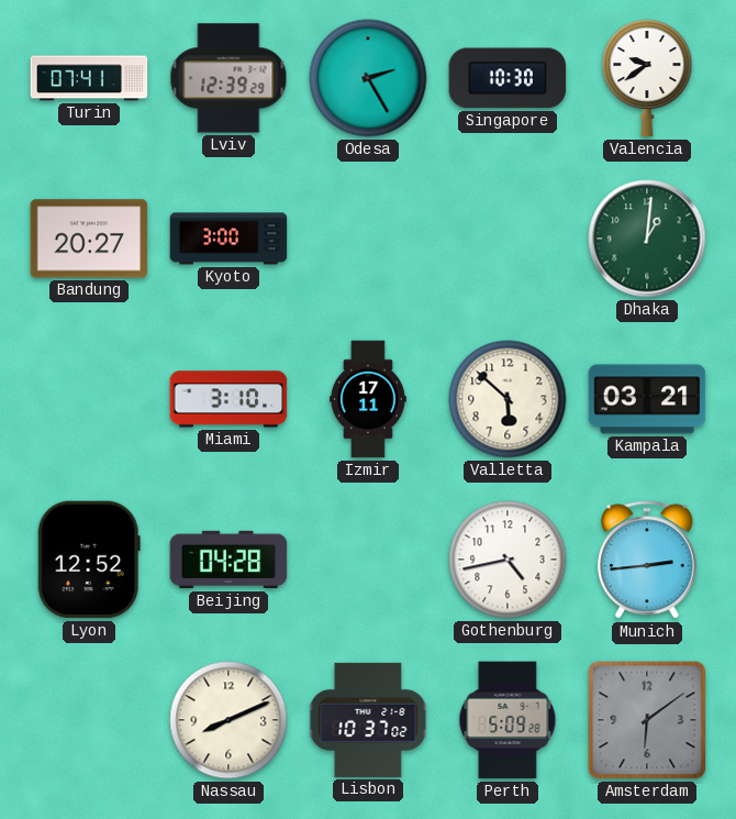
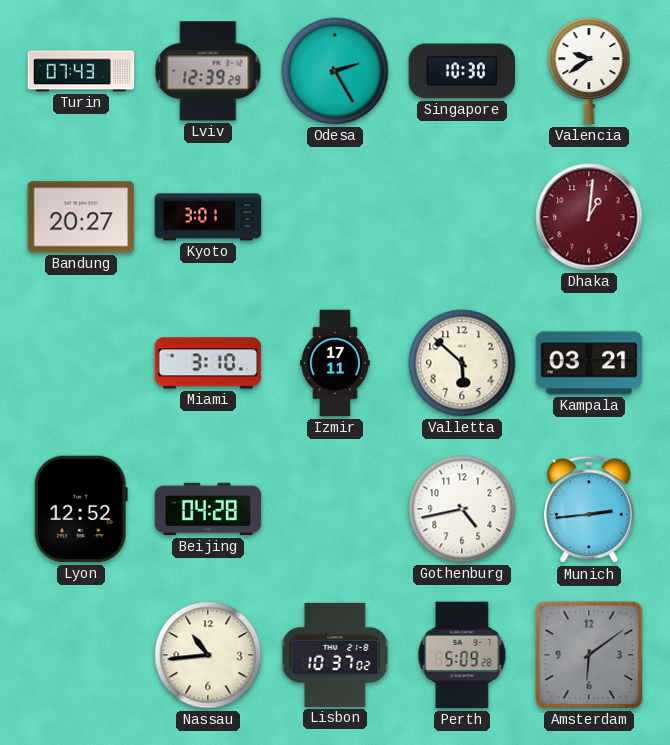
Turin: 07:41 -> 07:43 (81, 71)
Kyoto: 3:00 -> 3:01 (208, 217)
Dhaka dial: green -> burgundy (589, 217)
Nassau: 8:11 -> 10:44 (208, 655)
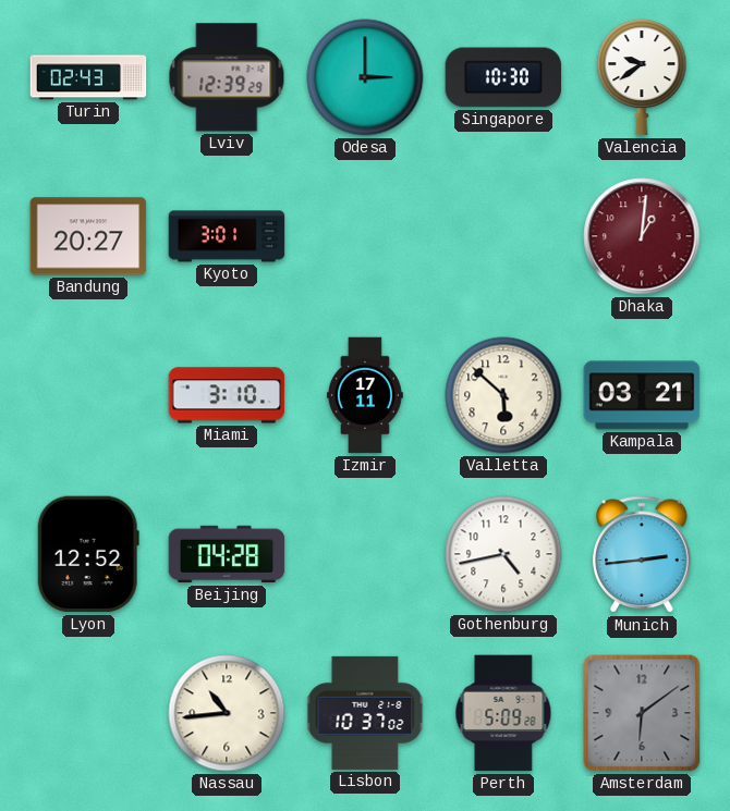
Turin: 07:43 -> 02:43 (88, 77)
Odesa: 2:25 -> 3:00 (365, 77)
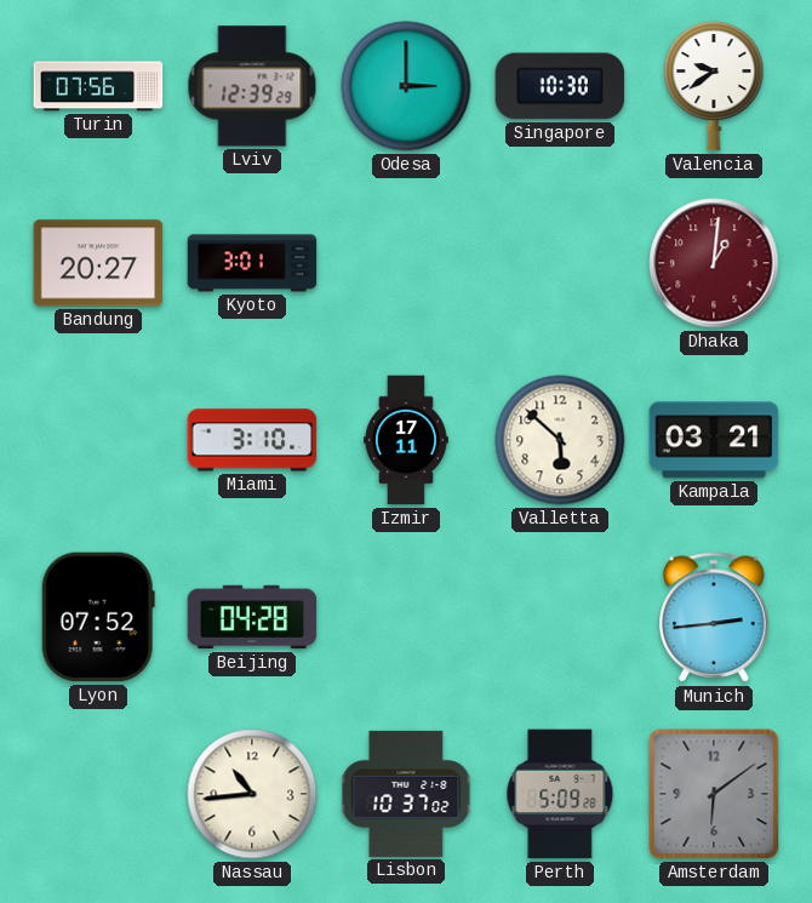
Turin: 02:43 -> 07:56 (98, 86)
Lyon: 12:52 -> 07:52 (98, 617)
Gothenburg: 4:43 -> none (503, 554)
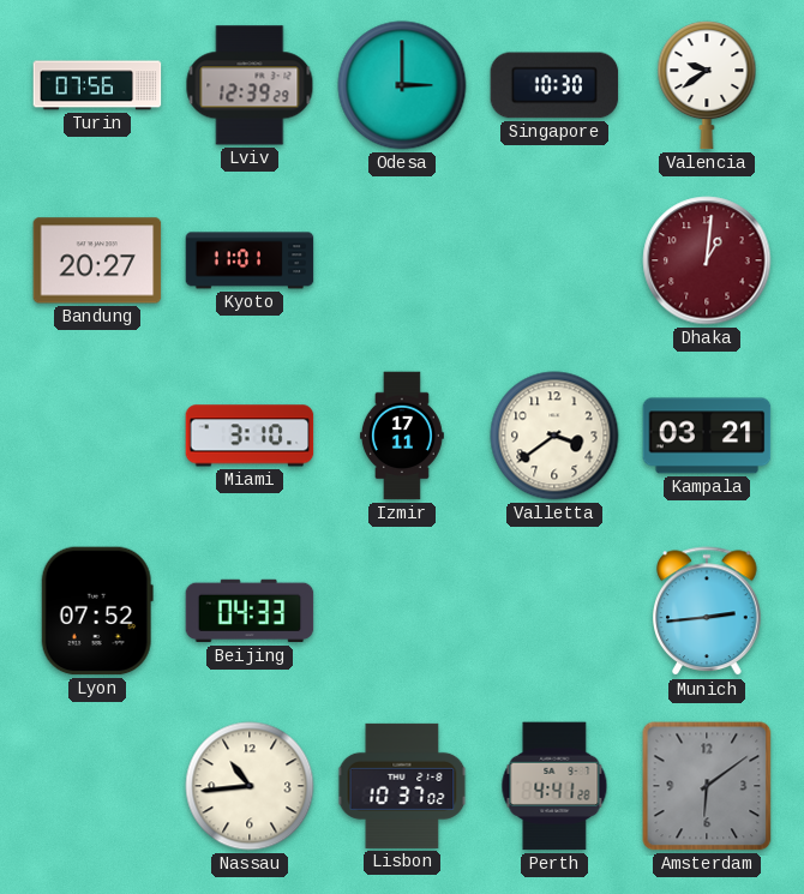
Kyoto: 3:01 -> 11:01 (250, 260)
Valletta: 5:52 -> 3:39 (554, 436)
Beijing: 04:28 -> 04:33 (250, 611)
Perth: 5:09 -> 4:41 (554, 786)
